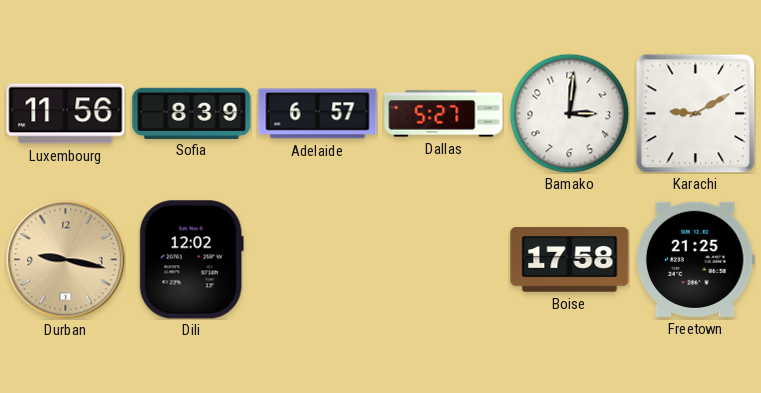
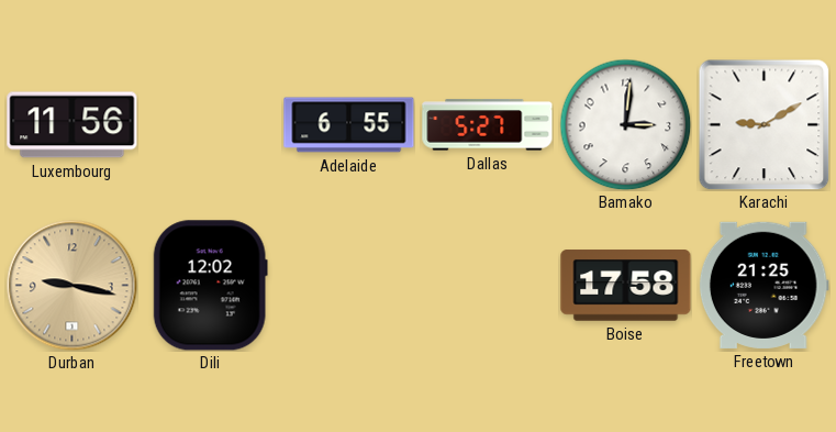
Sofia: 8:39 -> none (192, 113)
Adelaide: 6:57 -> 6:55 (349, 125)
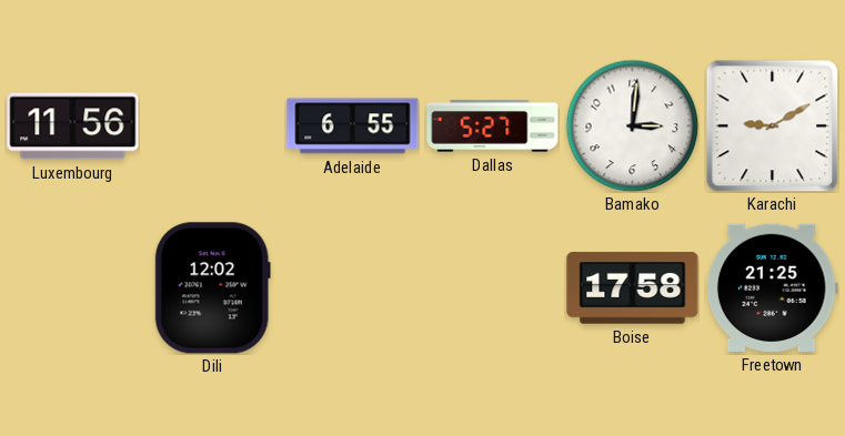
Durban: 9:17 -> none (73, 286)
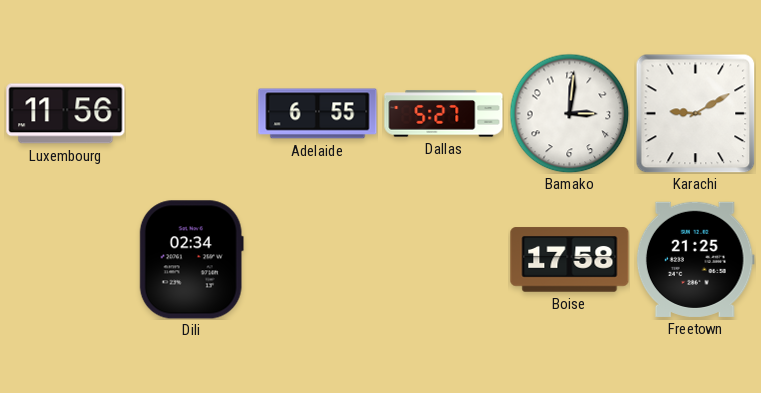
Dili: 12:02 -> 02:34 (191, 260)
